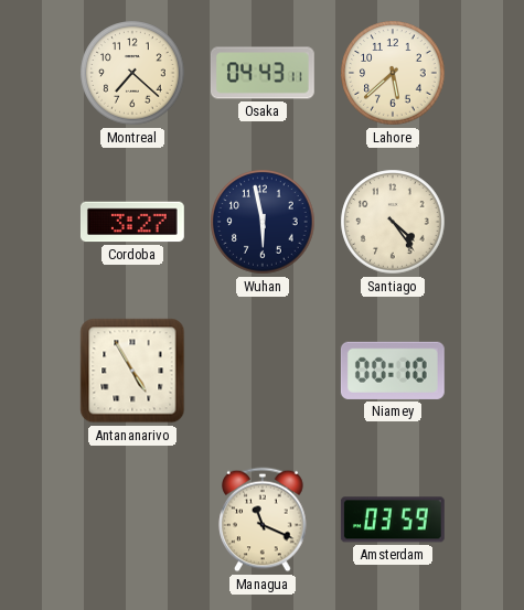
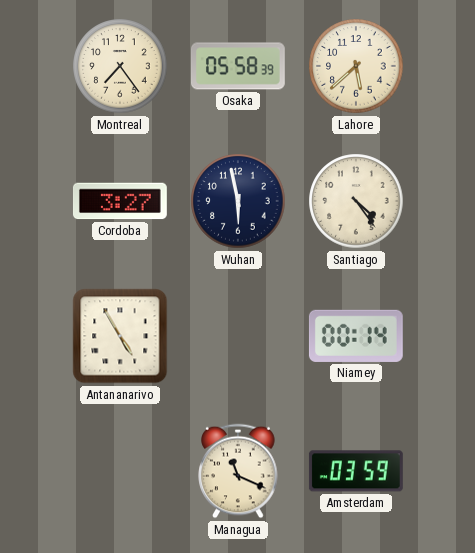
Montreal: 7:22 -> 7:24 (120, 66)
Osaka: 04:43 -> 05:58 (238, 66)
Niamey: 00:10 -> 00:14 (356, 336)
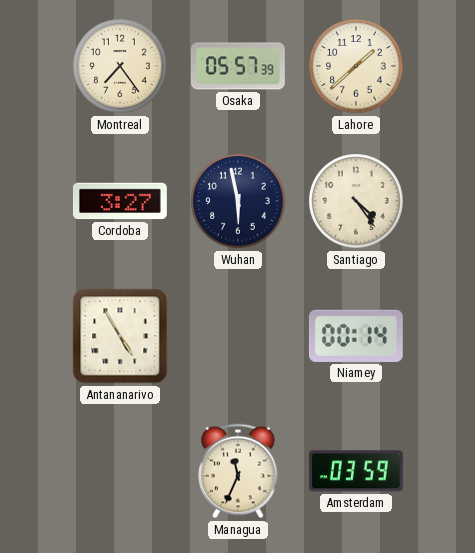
Osaka: 05:58 -> 05:57 (238, 66)
Lahore: 5:38 -> 1:38 (356, 66)
Managua: 11:19 -> 11:34 (238, 471)
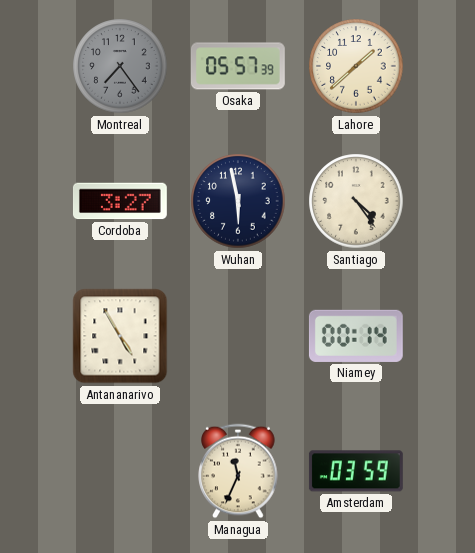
Montreal dial: cream -> grey (120, 66)
